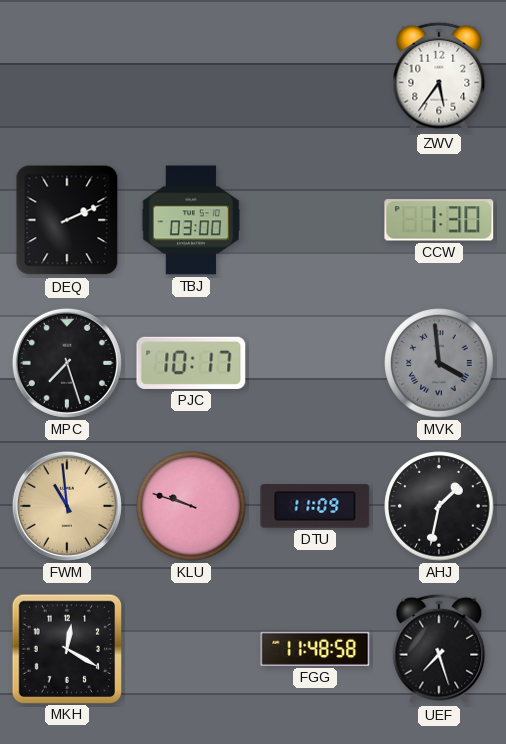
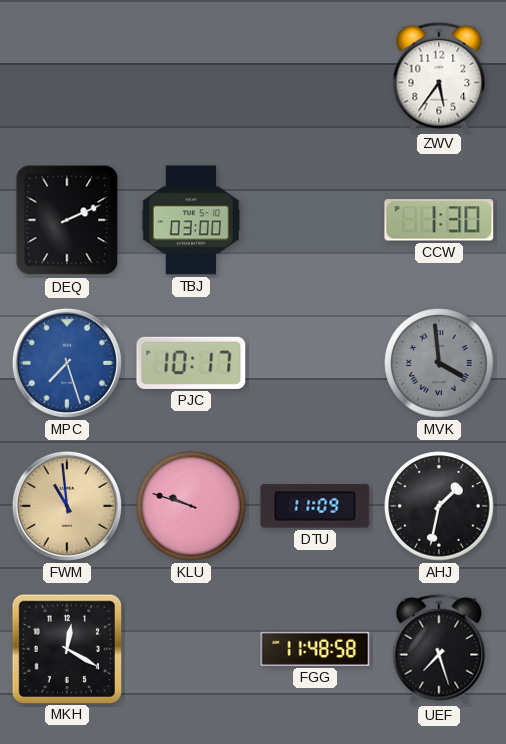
MPC dial: black -> blue (67, 363)
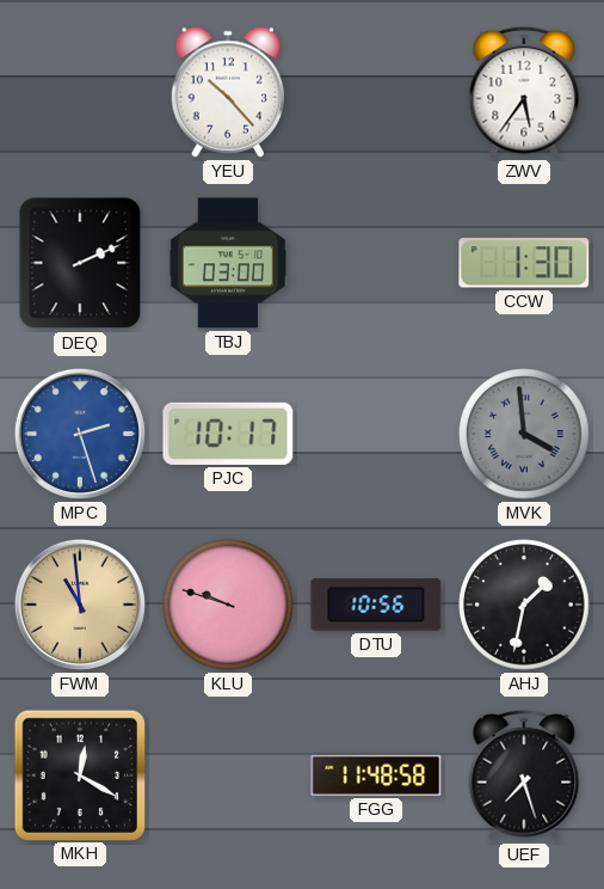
YEU: none -> 10:23 (228, 92)
MPC: 7:27 -> 2:27 (80, 434)
DTU: 11:09 -> 10:56 (376, 605)
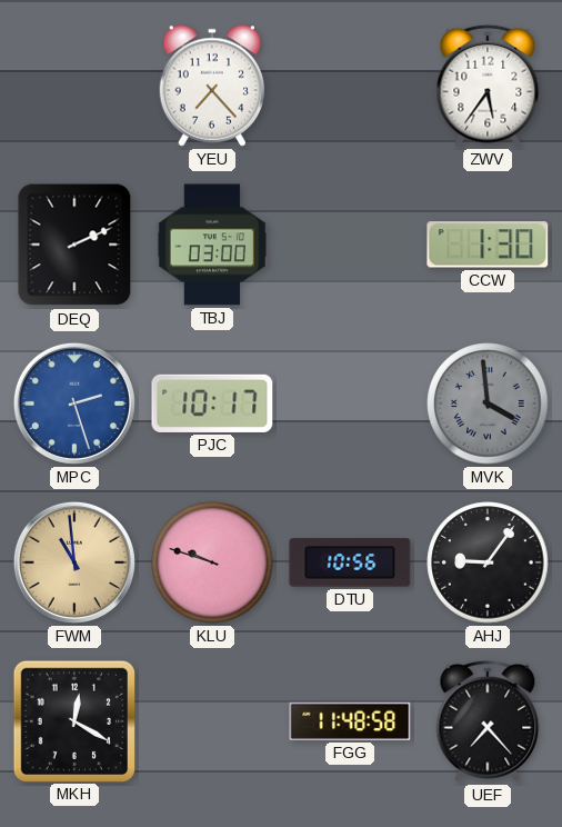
YEU: 10:23 -> 7:23 (212, 86)
AHJ: 1:32 -> 9:06 (488, 562)
UEF: 7:27 -> 7:23 (488, 721)
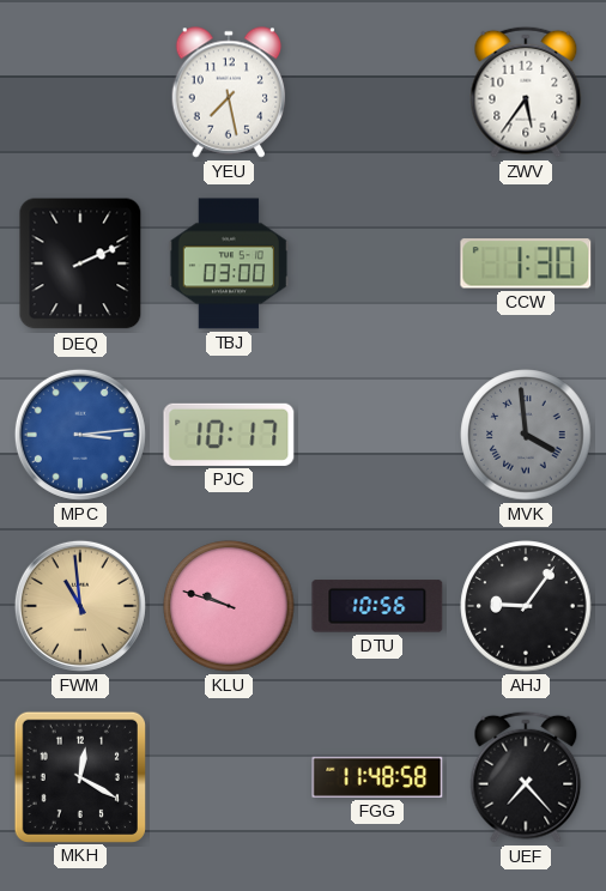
YEU: 7:23 -> 7:28 (229, 92)
MPC: 2:27 -> 3:14 (80, 435)
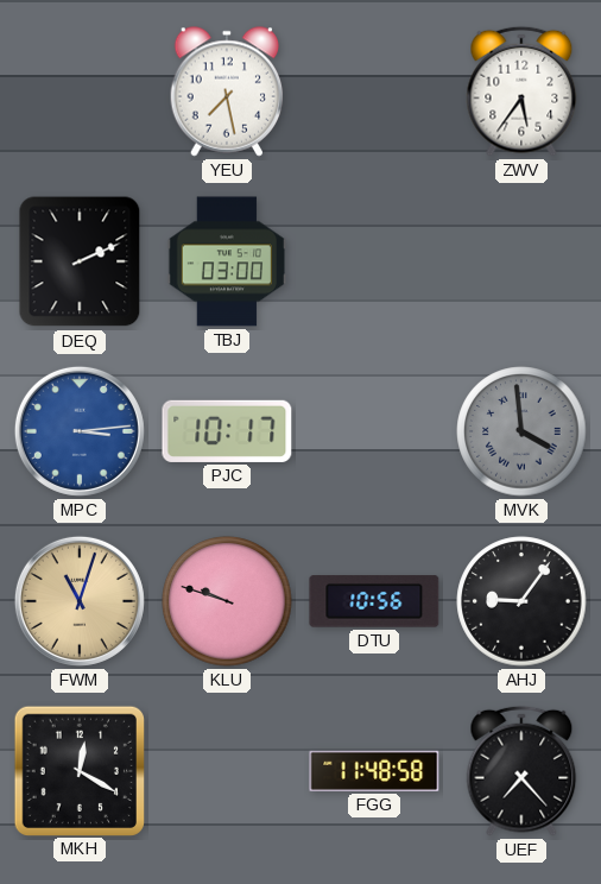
CCW: 1:30 -> none (526, 263)
FWM: 10:59 -> 11:03 (80, 601)
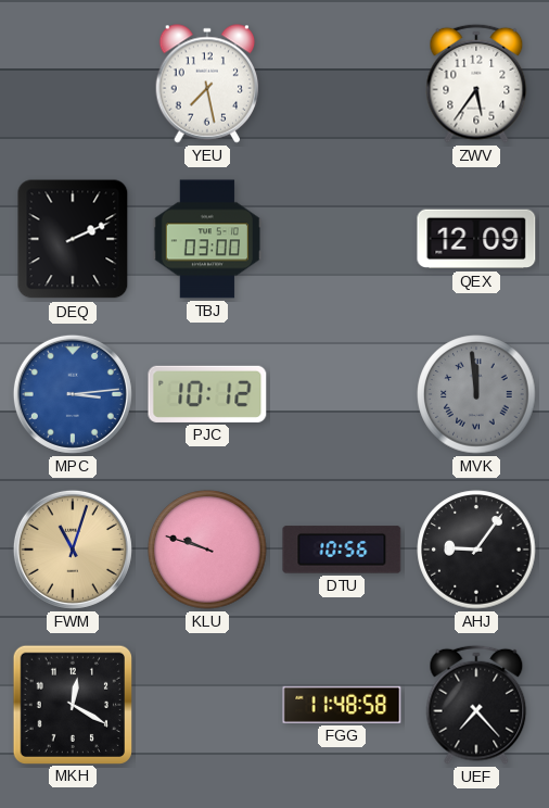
QEX: none -> 12:09 (476, 239)
PJC: 10:17 -> 10:12 (207, 394)
MVK: 3:59 -> 11:59 (476, 394)
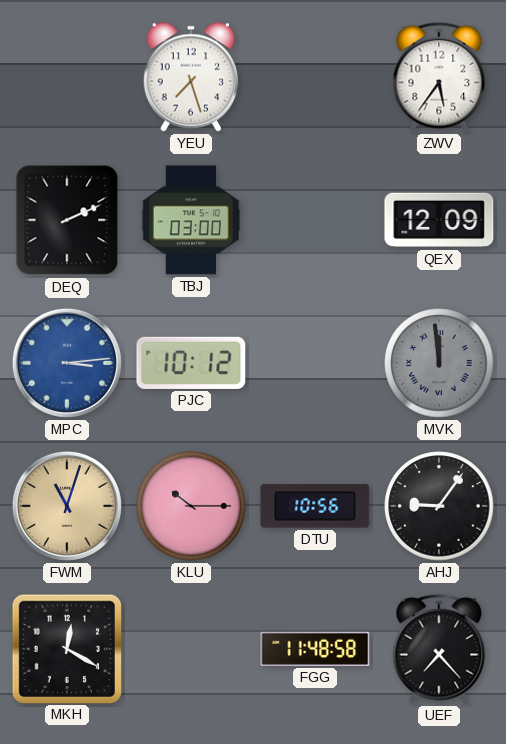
YEU: 7:28 -> 7:27 (191, 77)
KLU: 9:48 -> 10:15 (191, 506)
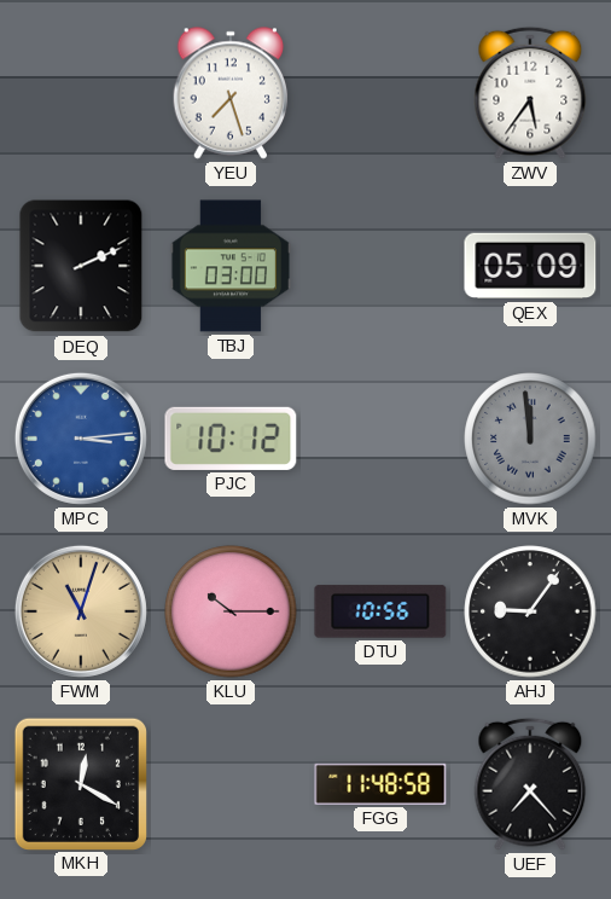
QEX: 12:09 -> 05:09 (530, 266)
